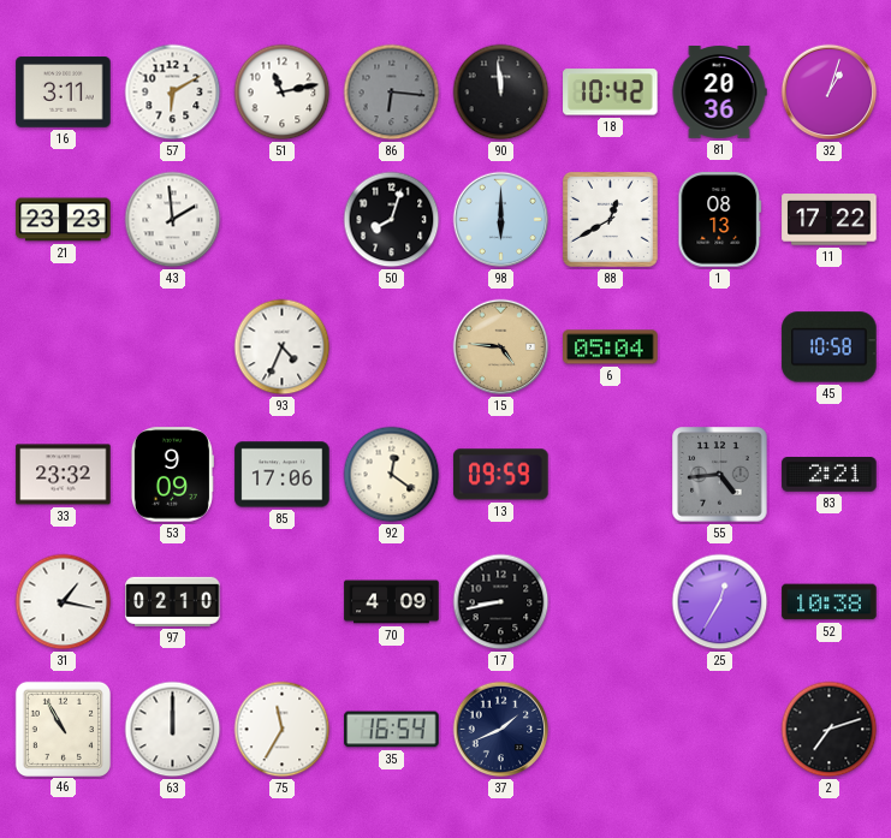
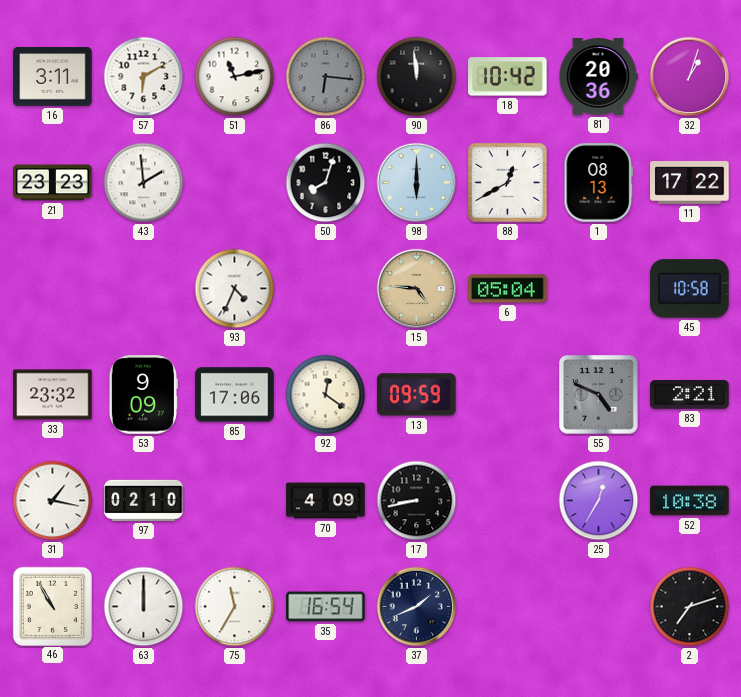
55: 4:44 -> 4:49 (599, 395)
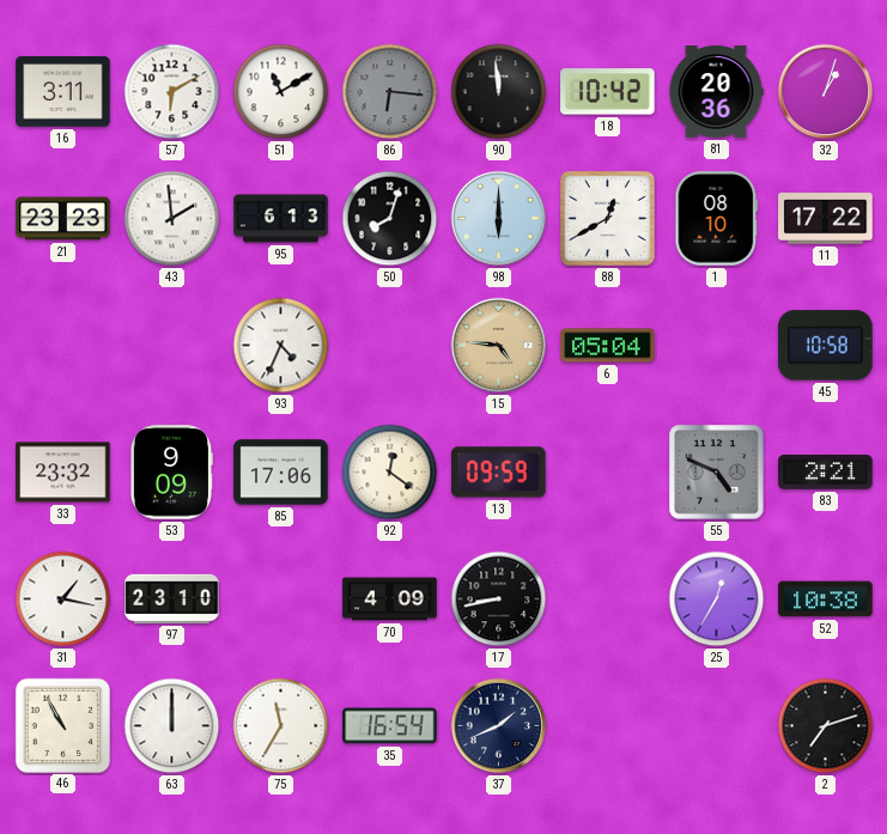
51: 11:13 -> 11:10 (281, 92)
95: none -> 6:13 (281, 219)
1: 08:13 -> 08:10 (717, 219)
97: 02:10 -> 23:10 (172, 598)
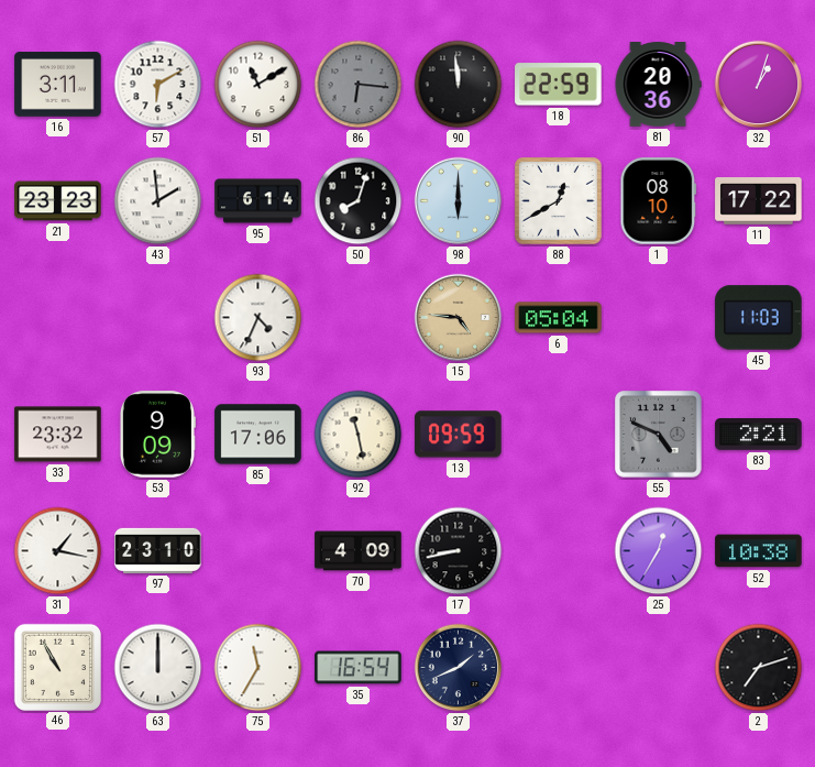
18: 10:42 -> 22:59 (559, 85)
95: 6:13 -> 6:14 (258, 201)
45: 10:58 -> 11:03 (759, 318)
92: 12:21 -> 11:28 (359, 435)
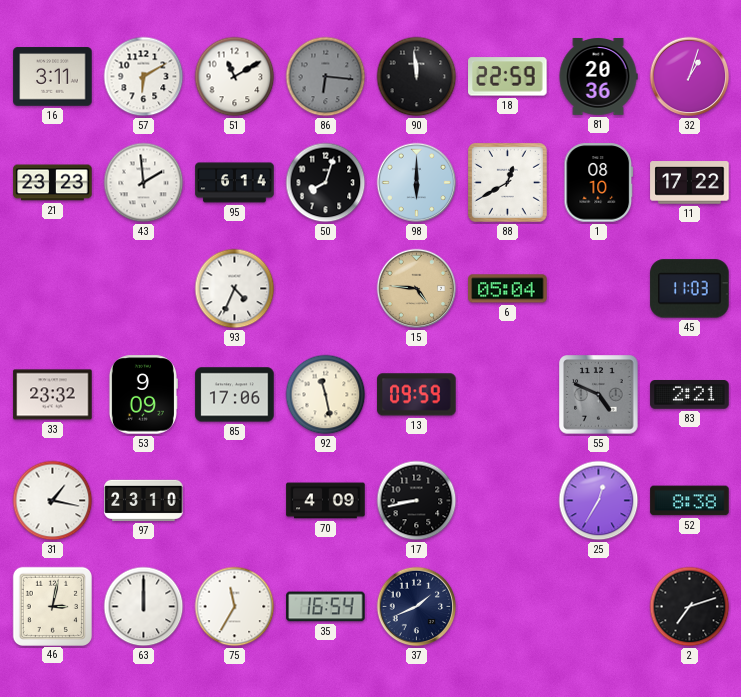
52: 10:38 -> 8:38 (690, 501)
46: 10:55 -> 3:02 (52, 606)
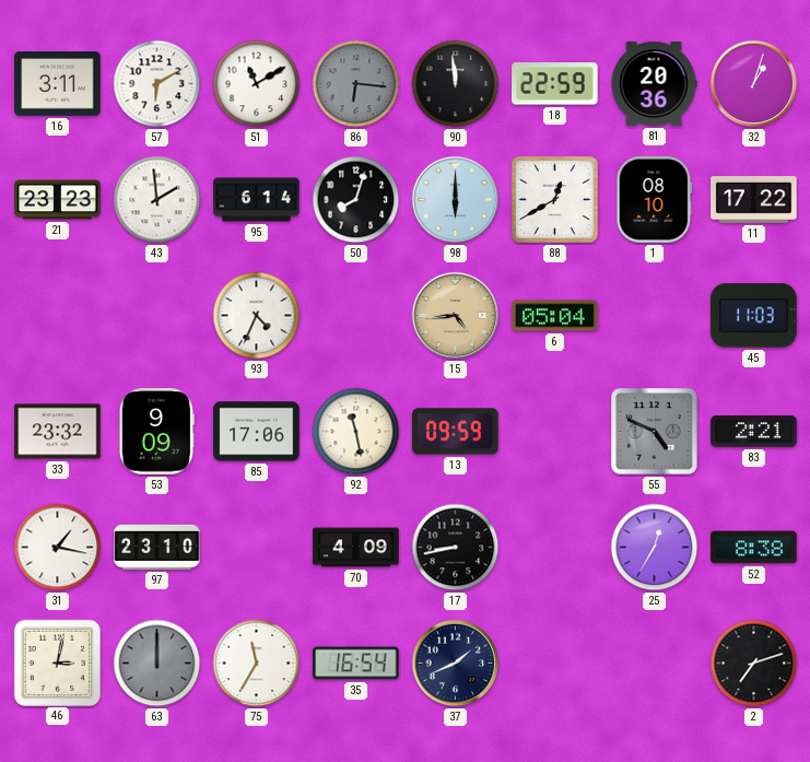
15: 4:46 -> 4:44 (456, 316)
63 dial: white -> grey (157, 664)
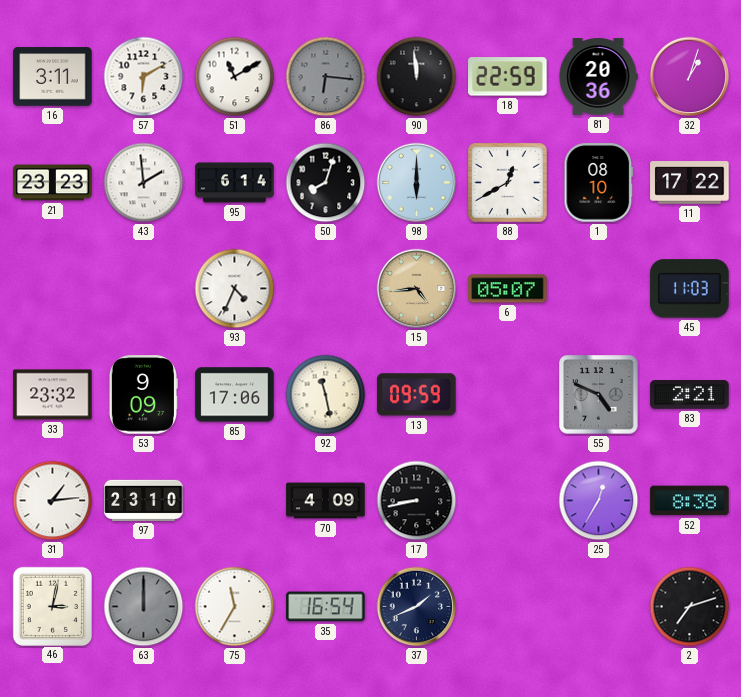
6: 05:04 -> 05:07 (508, 289)
31: 1:17 -> 1:14 (53, 501)
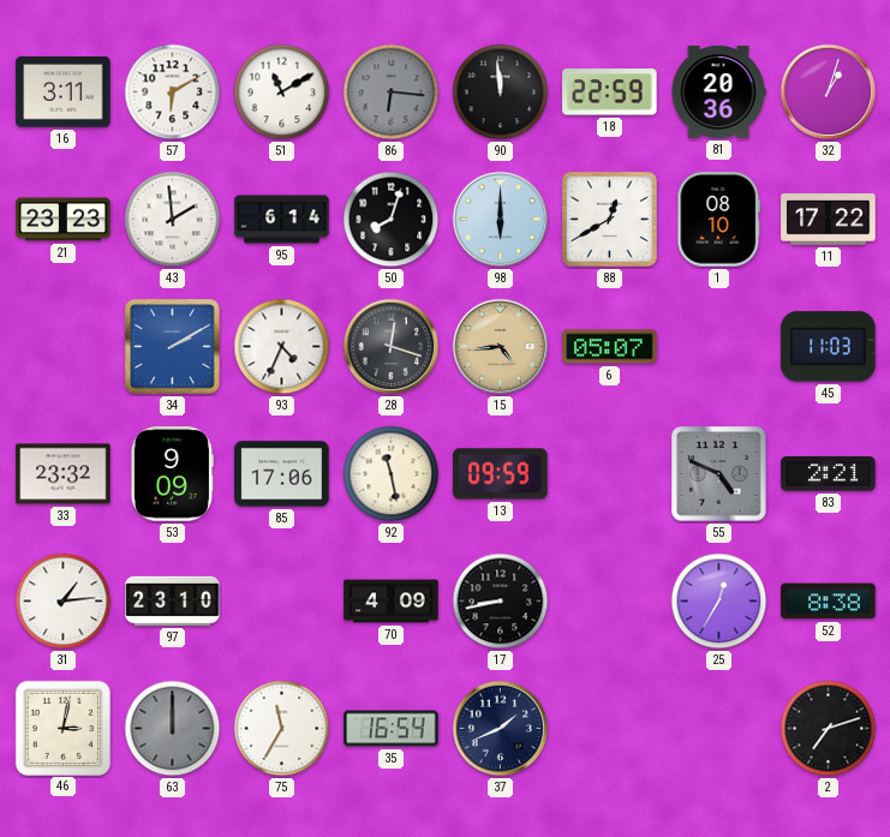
34: none -> 2:10 (173, 347)
28: none -> 12:18 (392, 347)
